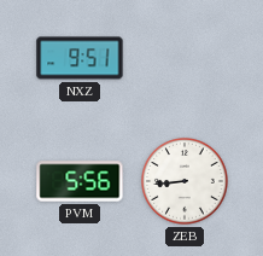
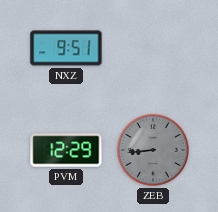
PVM: 5:56 -> 12:29 (66, 150)
ZEB dial: white -> grey (154, 151)
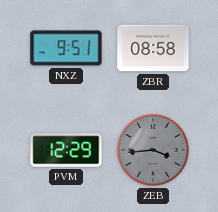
ZBR: none -> 08:58 (153, 48)
ZEB: 8:44 -> 3:44 (154, 151)
